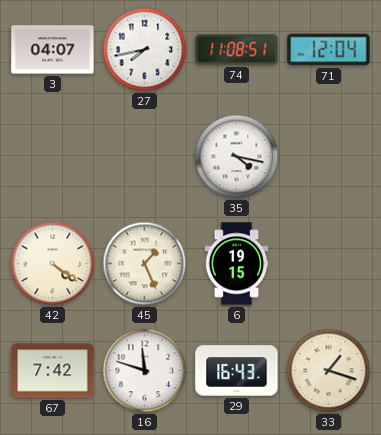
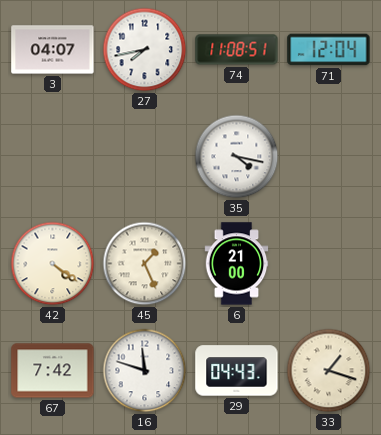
6: 19:15 -> 21:00 (237, 264)
29: 16:43 -> 04:43 (237, 371)
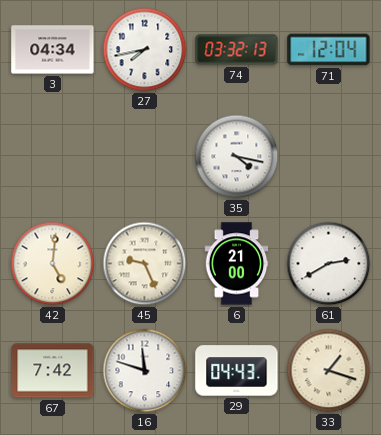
3: 04:07 -> 04:34 (53, 50)
74: 11:08 -> 03:32 (237, 50)
42: 4:21 -> 5:01 (53, 264)
45: 1:26 -> 9:26 (145, 264)
61: none -> 2:40 (329, 264)
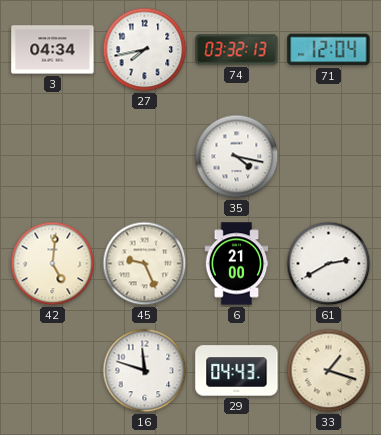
67: 7:42 -> none (53, 371)
